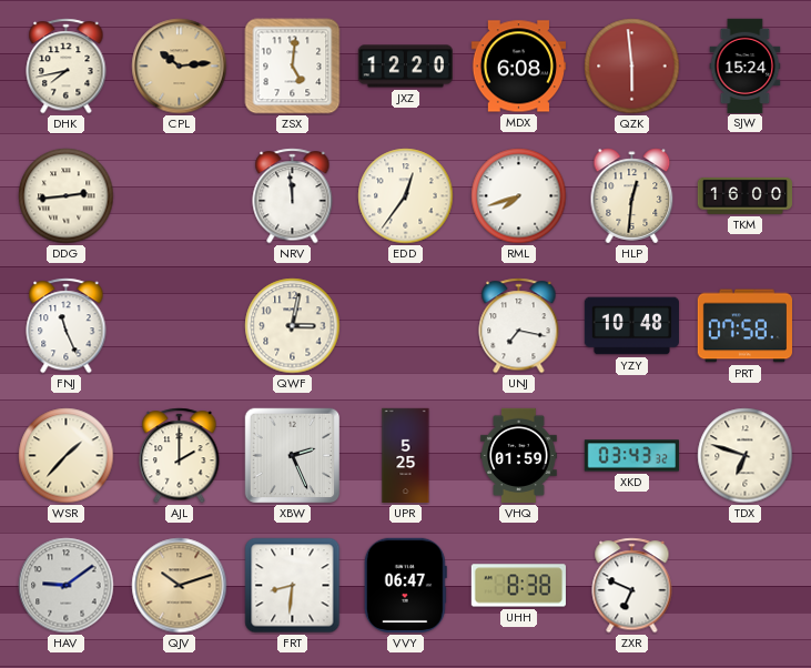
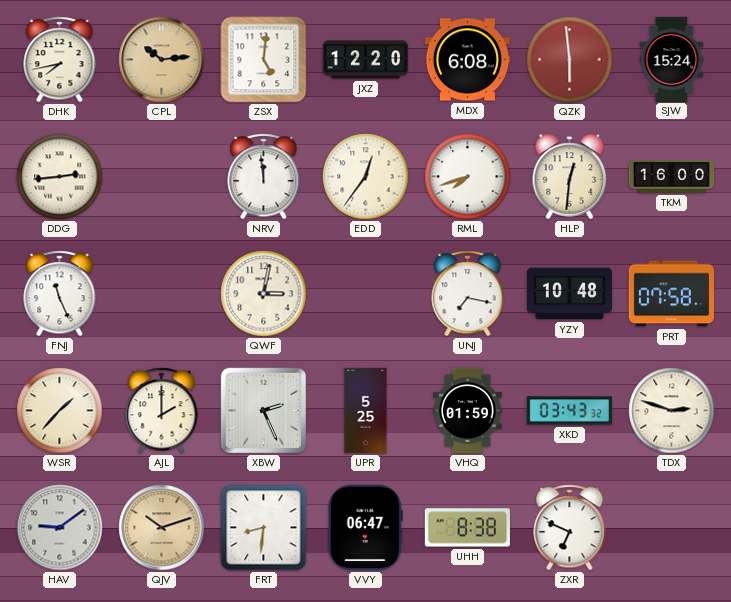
TDX: 6:48 -> 2:48 (672, 411)
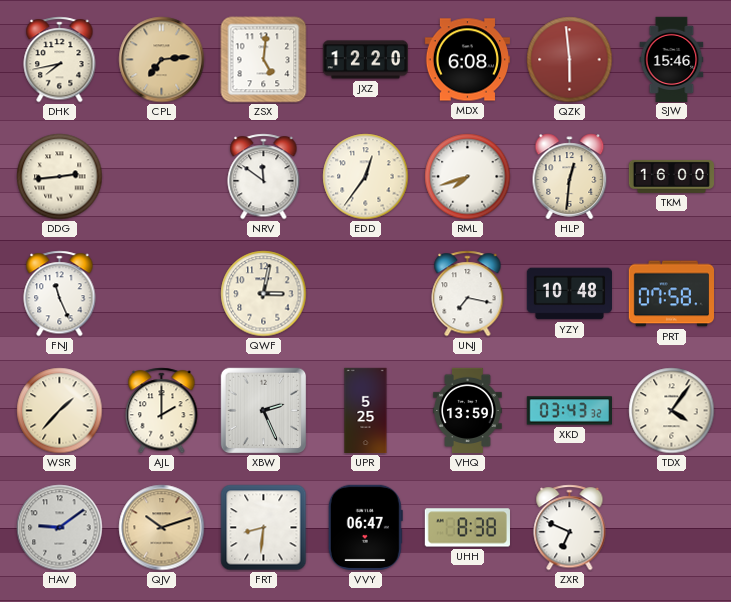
CPL: 10:14 -> 7:14 (162, 60)
SJW: 15:24 -> 15:46 (672, 59)
NRV: 11:59 -> 11:51 (264, 177)
VHQ: 01:59 -> 13:59 (468, 411)
TDX: 2:48 -> 4:06 (672, 411)
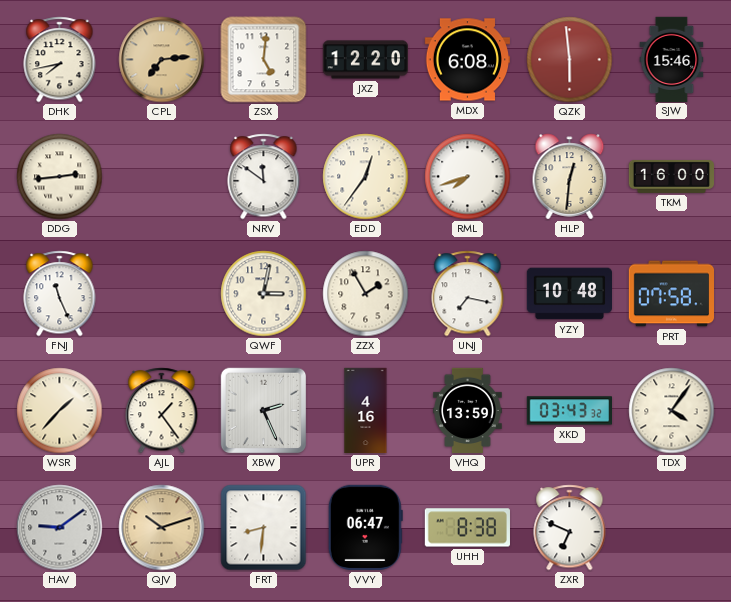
ZZX: none -> 1:55 (366, 294)
AJL: 2:00 -> 1:24 (162, 411)
UPR: 5:25 -> 4:16 (366, 411)
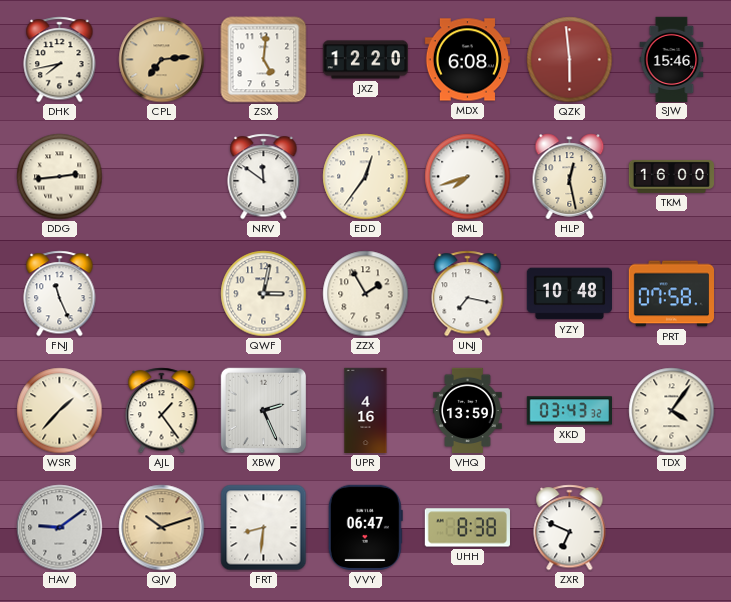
HLP: 12:31 -> 12:28 (570, 177)
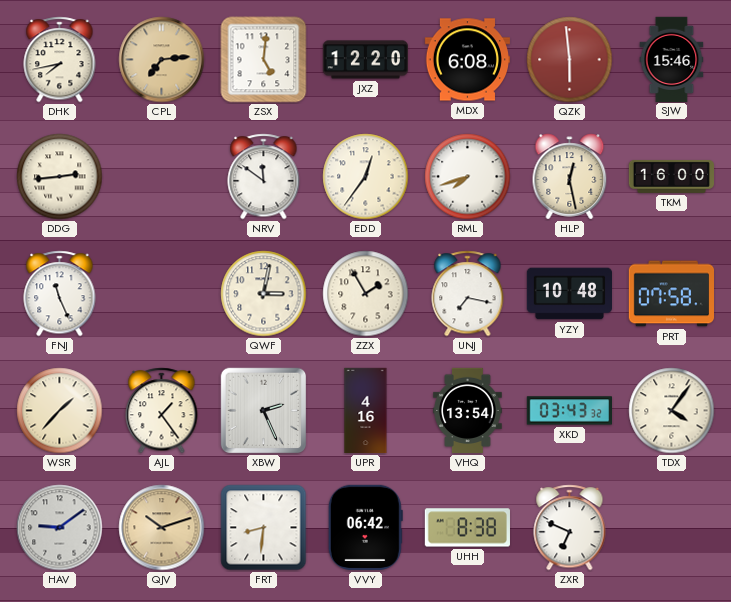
VHQ: 13:59 -> 13:54 (468, 411)
VVY: 06:47 -> 06:42 (365, 527)
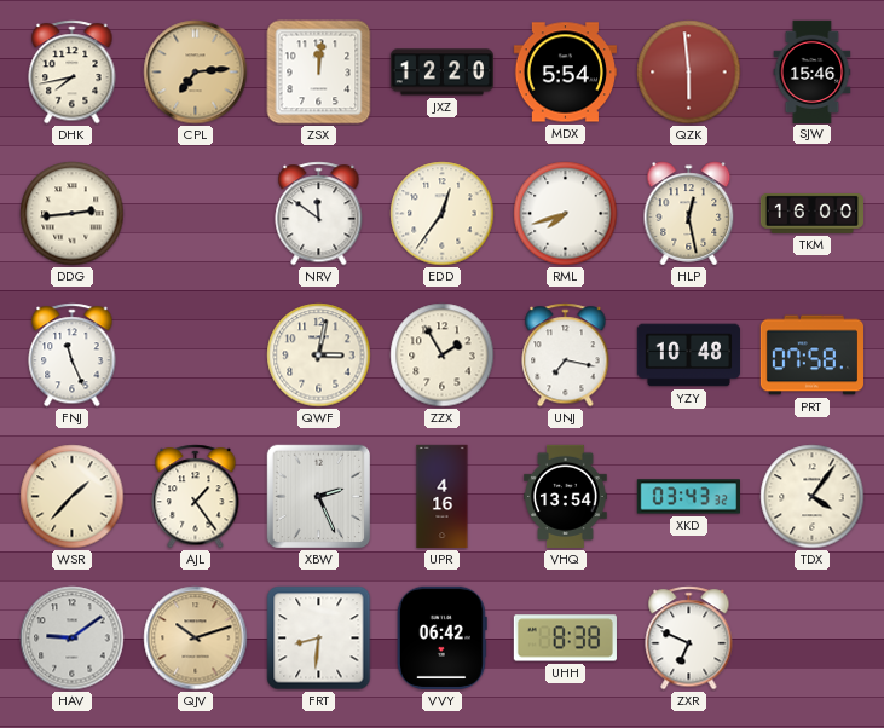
ZSX: 5:01 -> 12:01 (319, 73)
MDX: 6:08 -> 5:54 (565, 73)
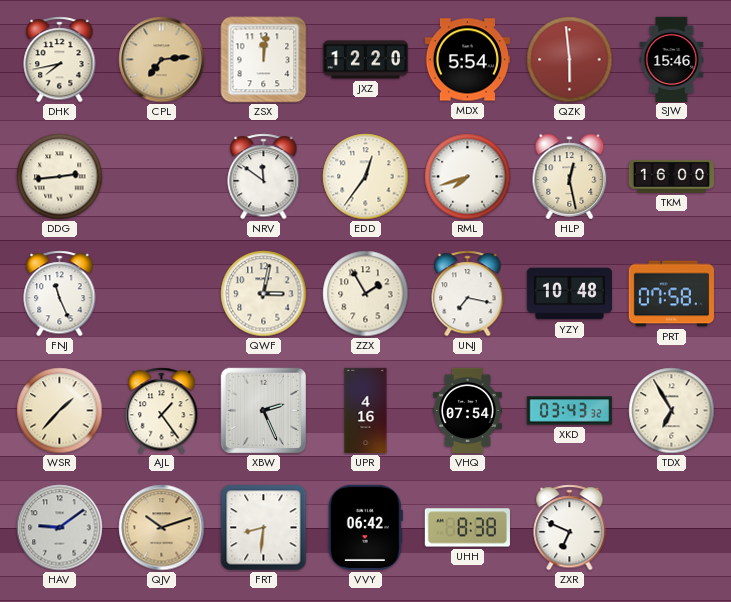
VHQ: 13:54 -> 07:54 (468, 411)
TDX: 4:06 -> 6:55 (672, 411)
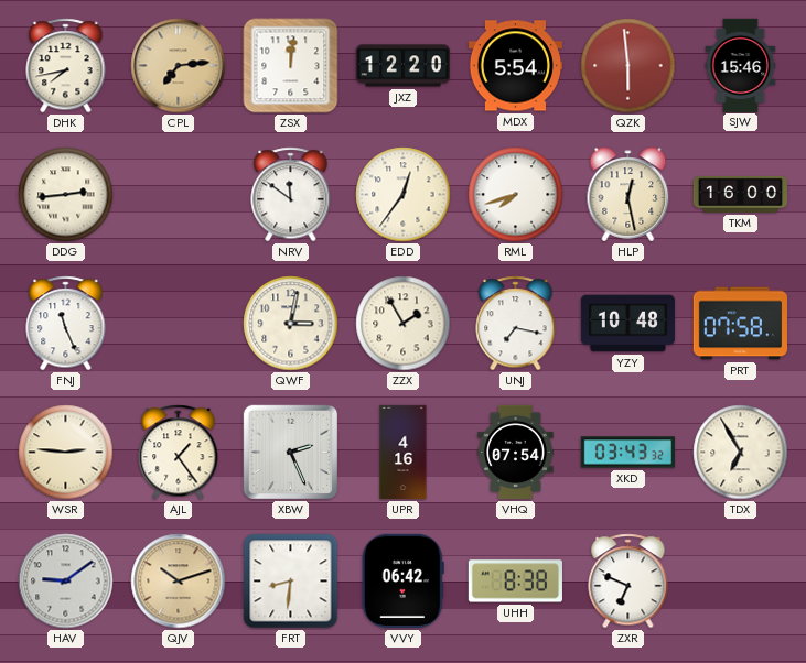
WSR: 1:37 -> 2:46 (66, 453)
